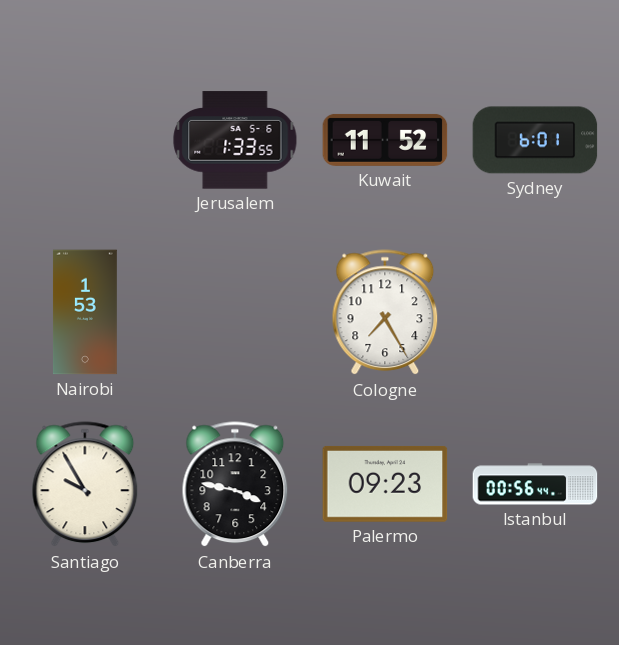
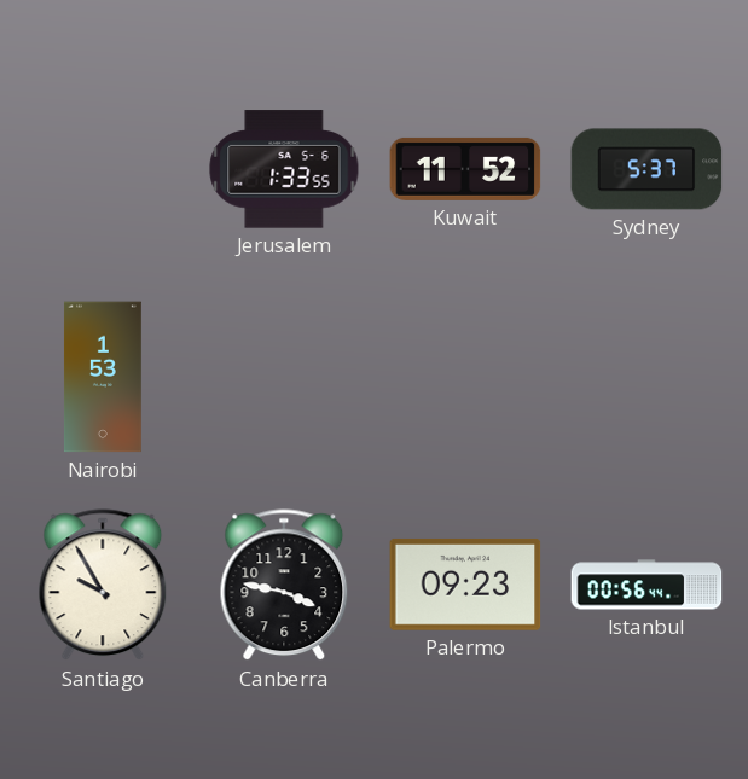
Sydney: 6:01 -> 5:37 (646, 169)
Cologne: 7:25 -> none (385, 313)
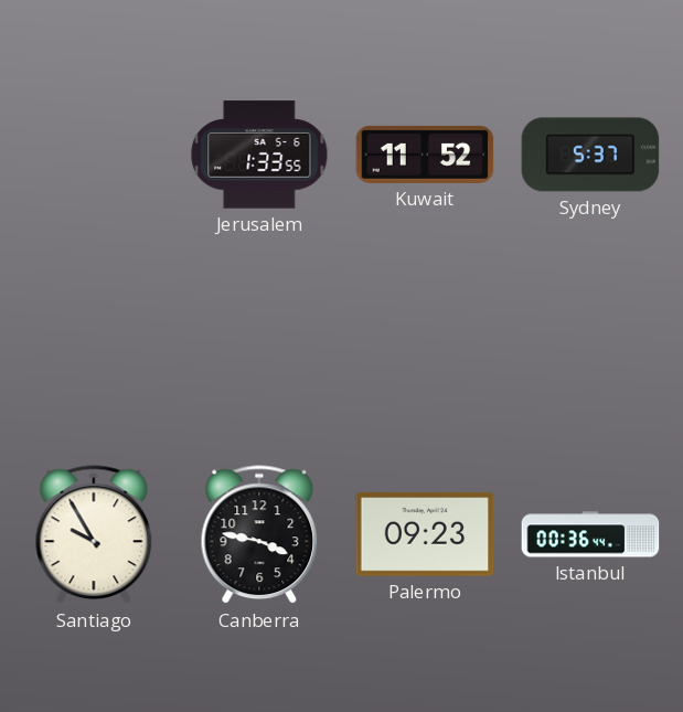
Nairobi: 1:53 -> none (103, 377)
Istanbul: 00:56 -> 00:36 (590, 534)
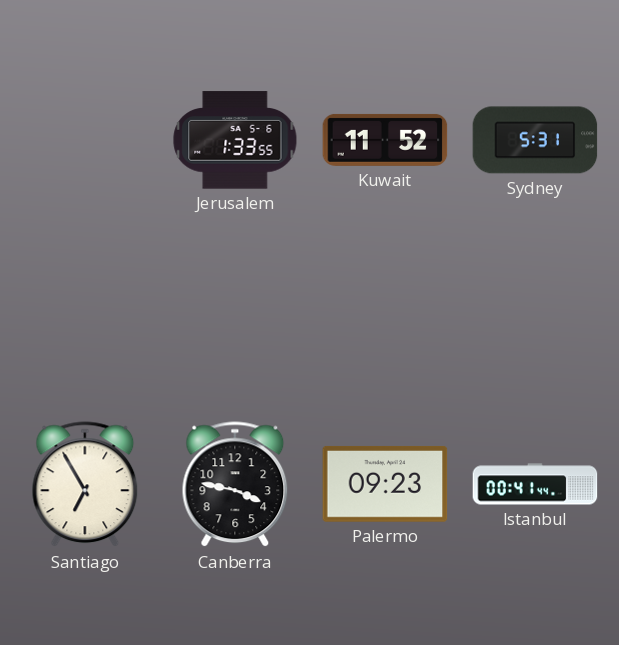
Sydney: 5:37 -> 5:31 (535, 140)
Santiago: 9:55 -> 6:55 (85, 485)
Istanbul: 00:36 -> 00:41 (535, 484)
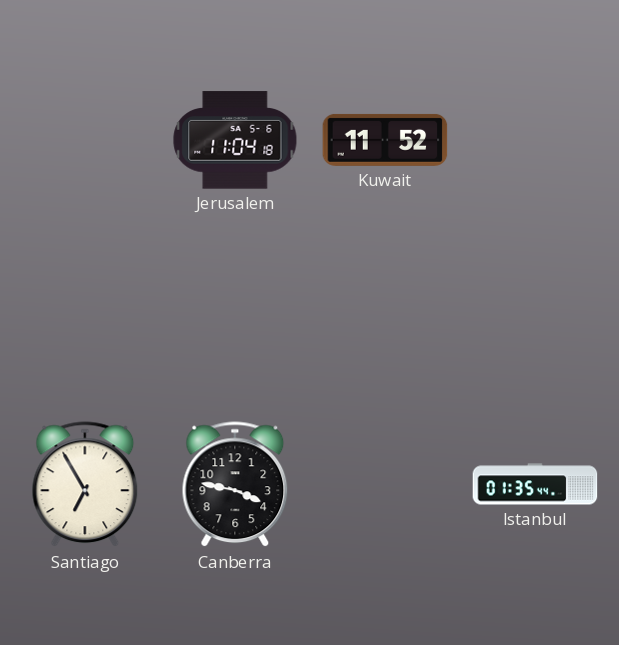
Jerusalem: 1:33 -> 11:04 (235, 140)
Sydney: 5:31 -> none (535, 140)
Palermo: 09:23 -> none (385, 484)
Istanbul: 00:41 -> 01:35 (535, 484)
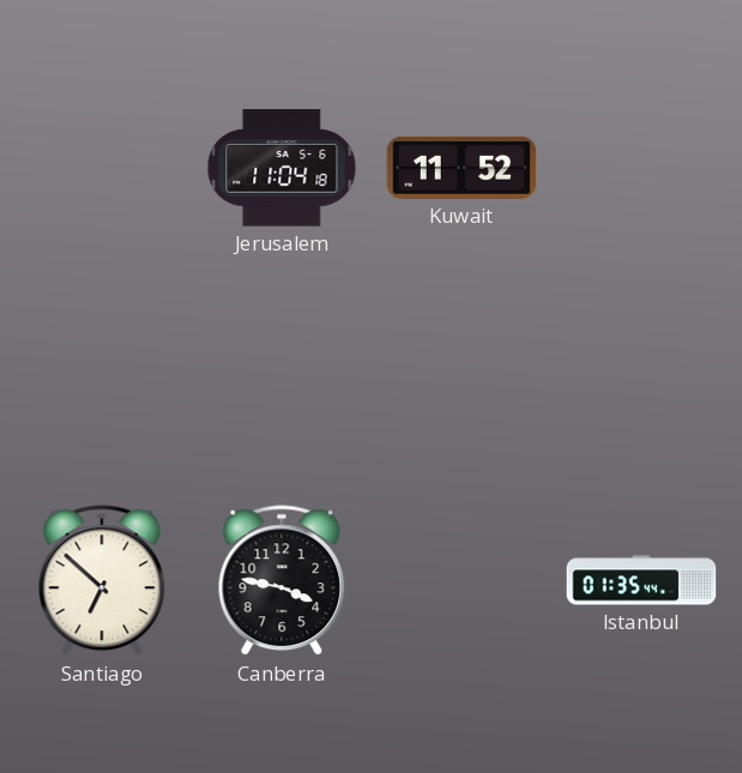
Santiago: 6:55 -> 6:52 (102, 581)
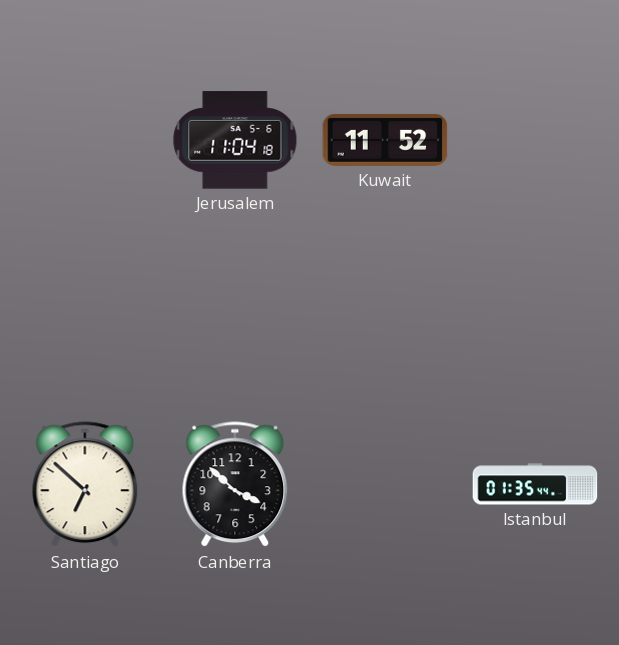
Canberra: 3:47 -> 3:52 (235, 485)
